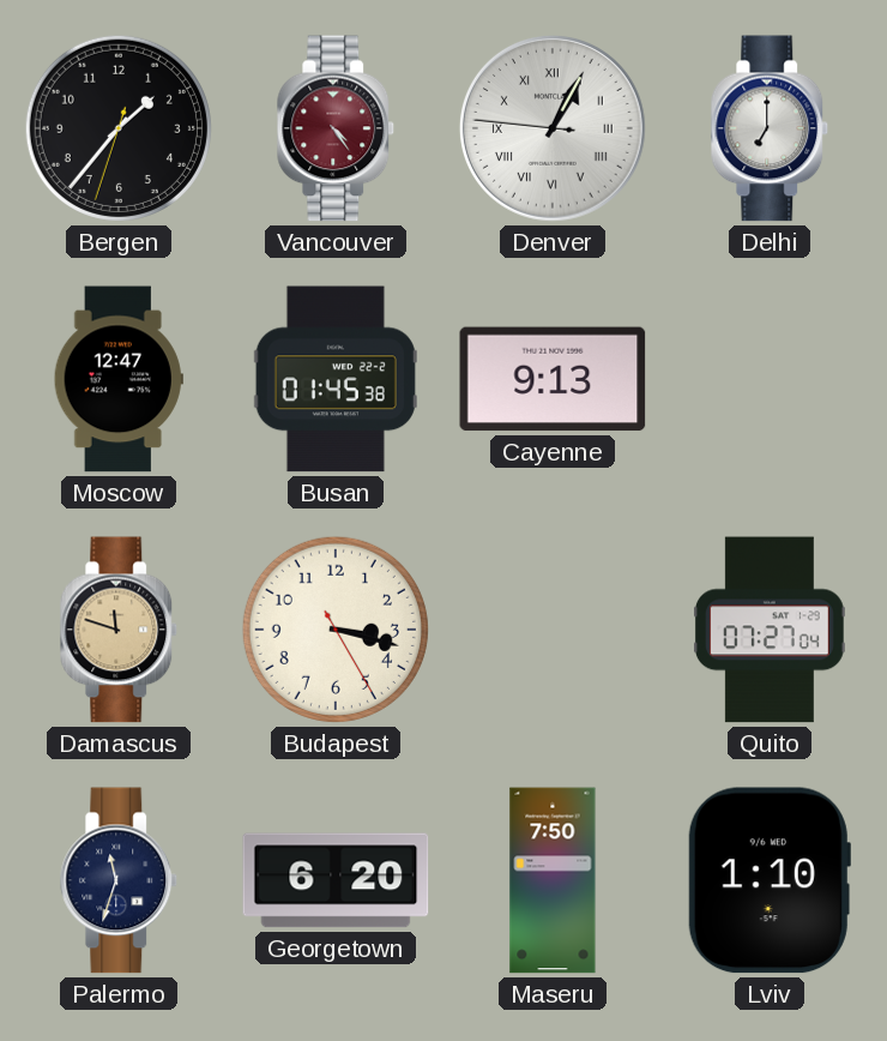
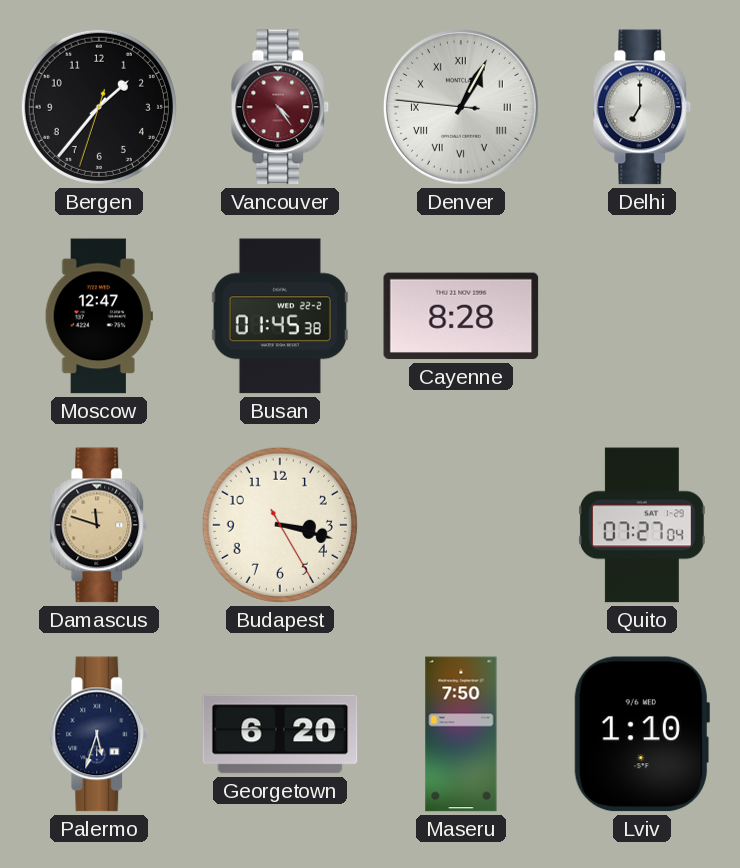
Cayenne: 9:13 -> 8:28 (461, 316)
Palermo: 11:33 -> 5:33 (99, 734)
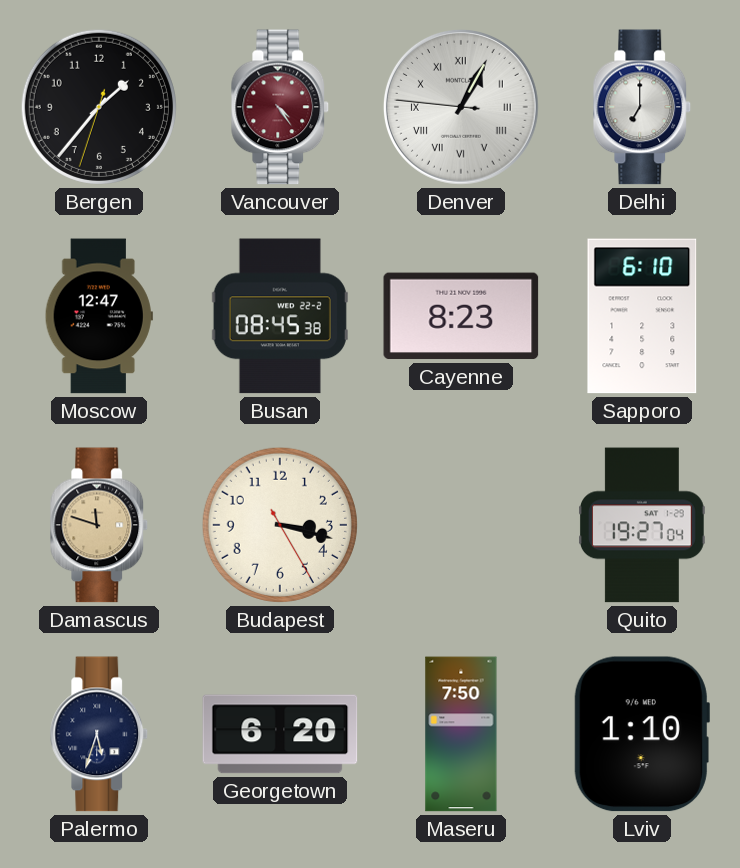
Busan: 01:45 -> 08:45 (280, 316)
Cayenne: 8:28 -> 8:23 (461, 316)
Sapporo: none -> 6:10 (642, 316)
Quito: 07:27 -> 19:27 (643, 525)
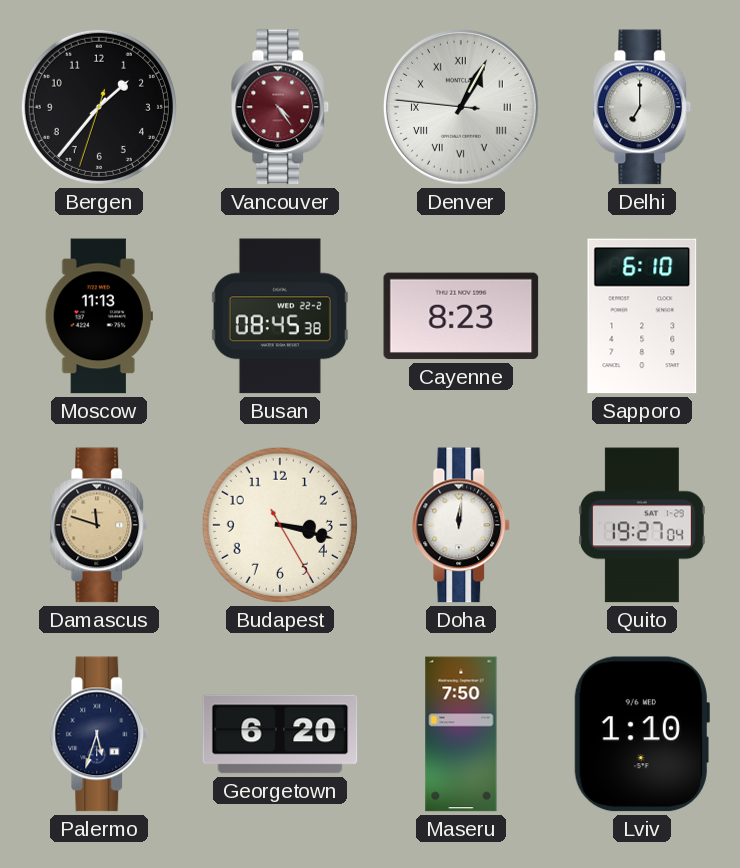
Moscow: 12:47 -> 11:13 (99, 316)
Doha: none -> 12:01 (461, 525)
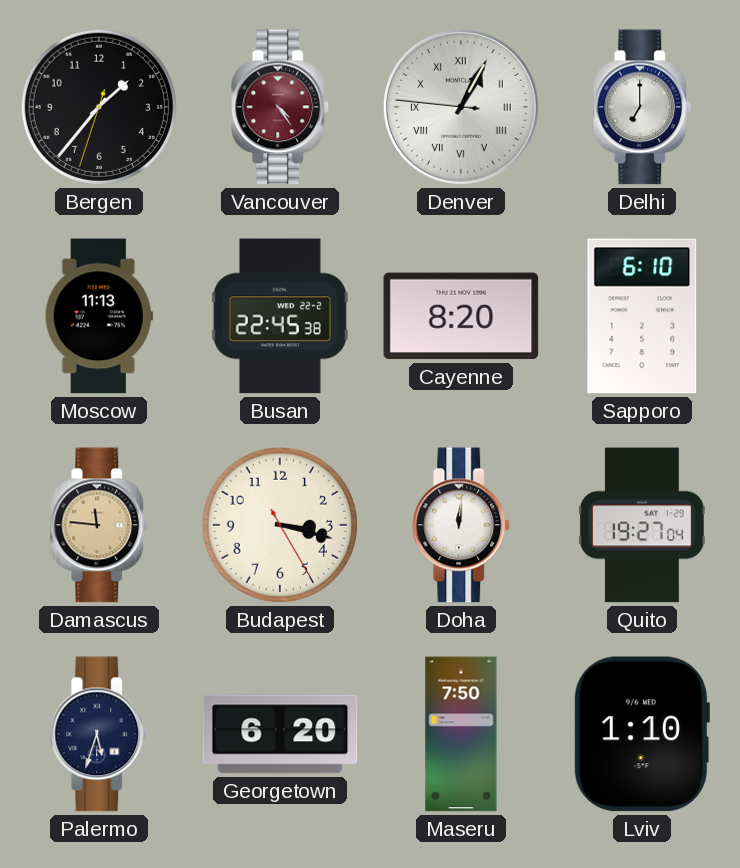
Busan: 08:45 -> 22:45 (280, 316)
Cayenne: 8:23 -> 8:20 (461, 316)
Damascus: 11:48 -> 11:46 (99, 525)
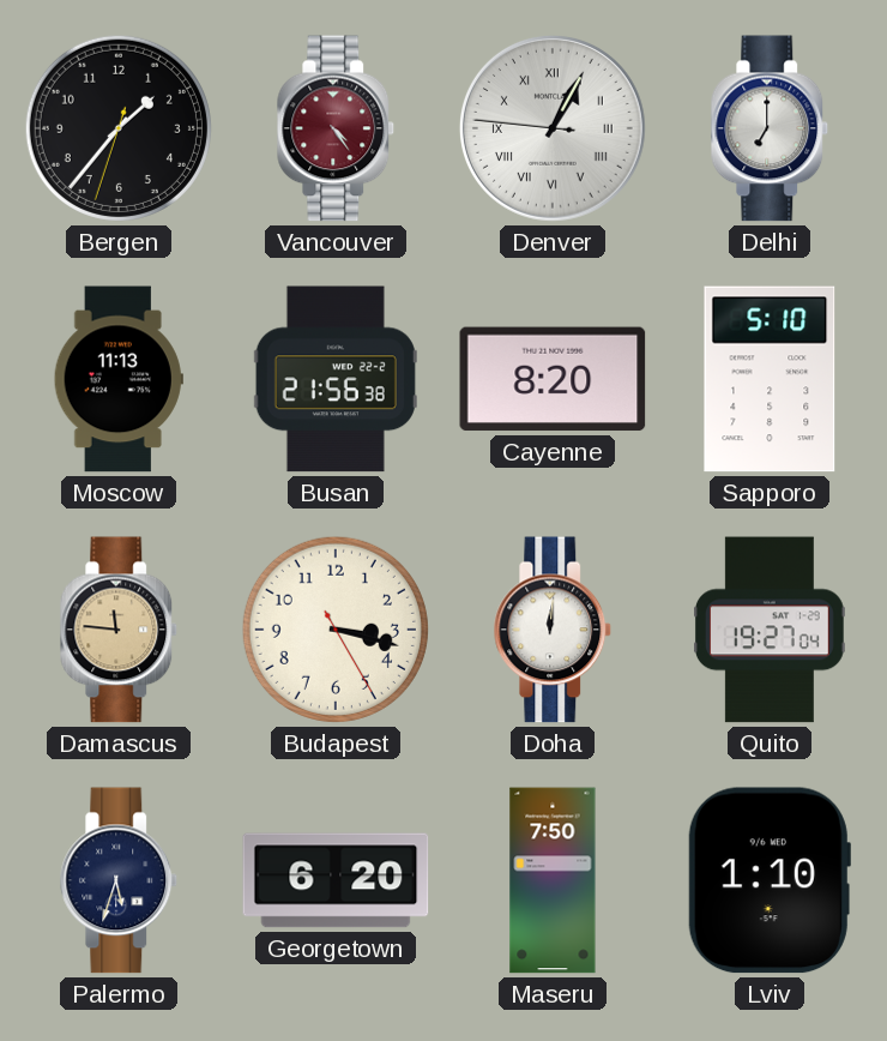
Busan: 22:45 -> 21:56 (336, 379)
Sapporo: 6:10 -> 5:10 (770, 379)
